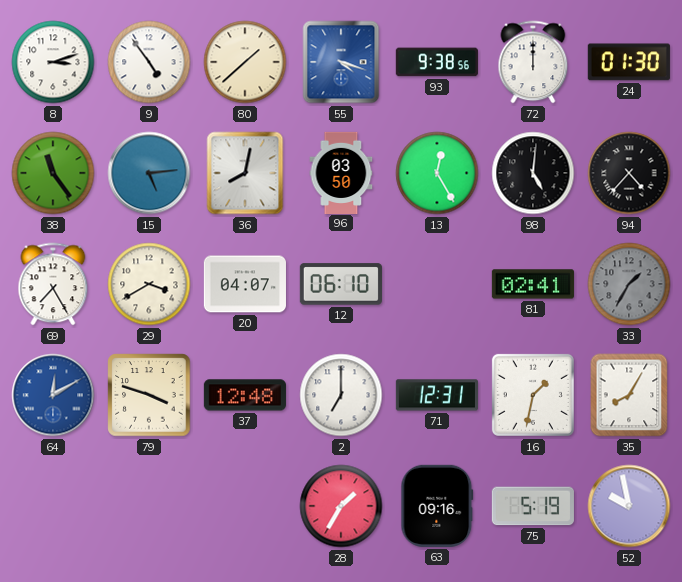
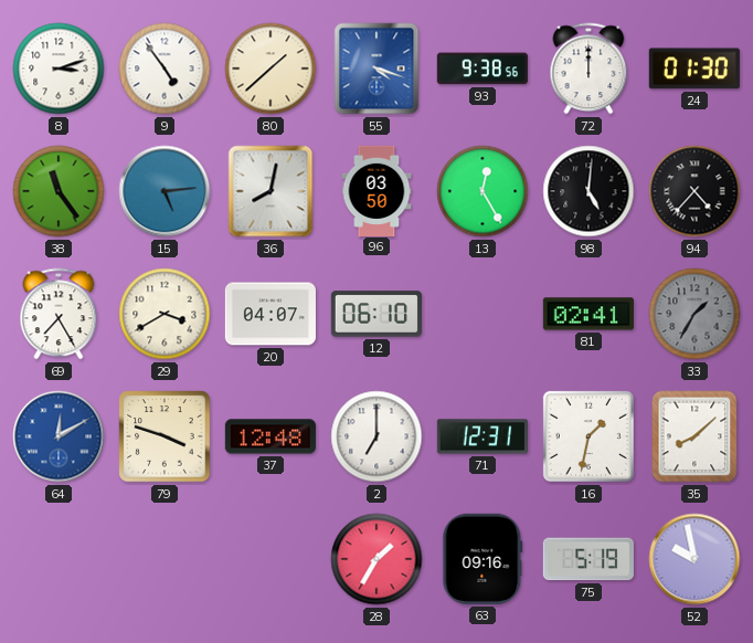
35: 8:05 -> 8:08 (694, 436)
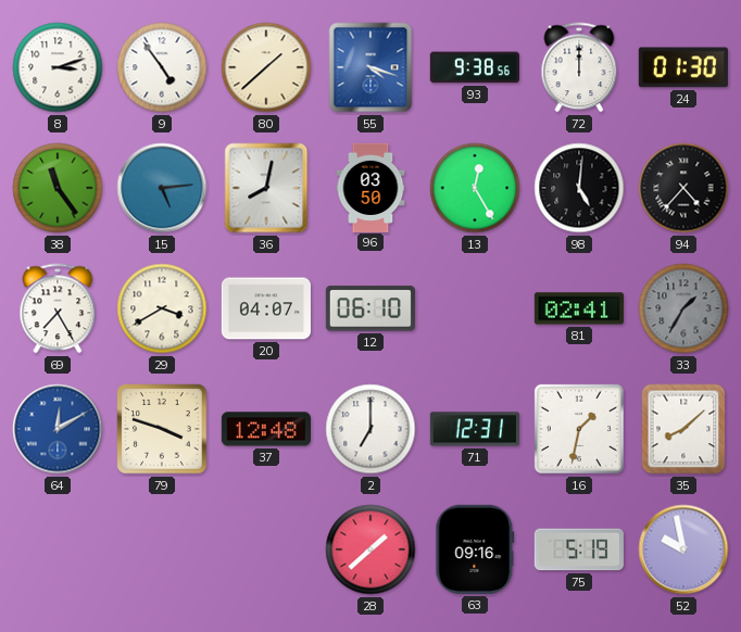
28: 1:35 -> 1:38 (370, 549)
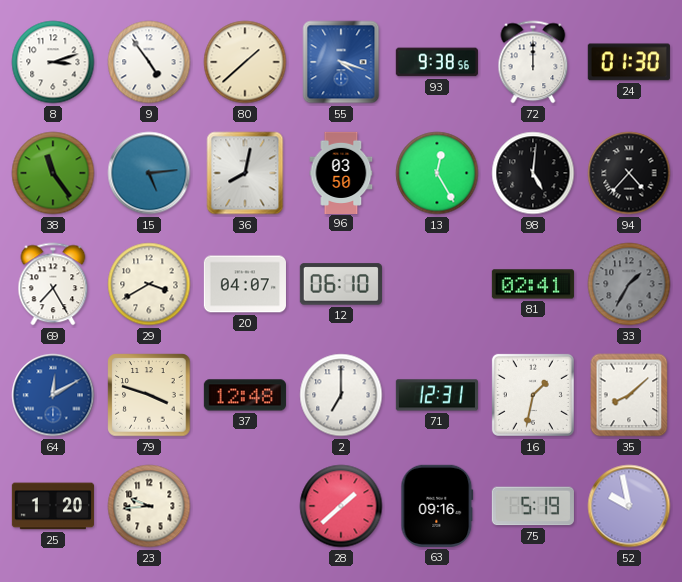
25: none -> 1:20 (53, 506)
23: none -> 9:44 (149, 506)
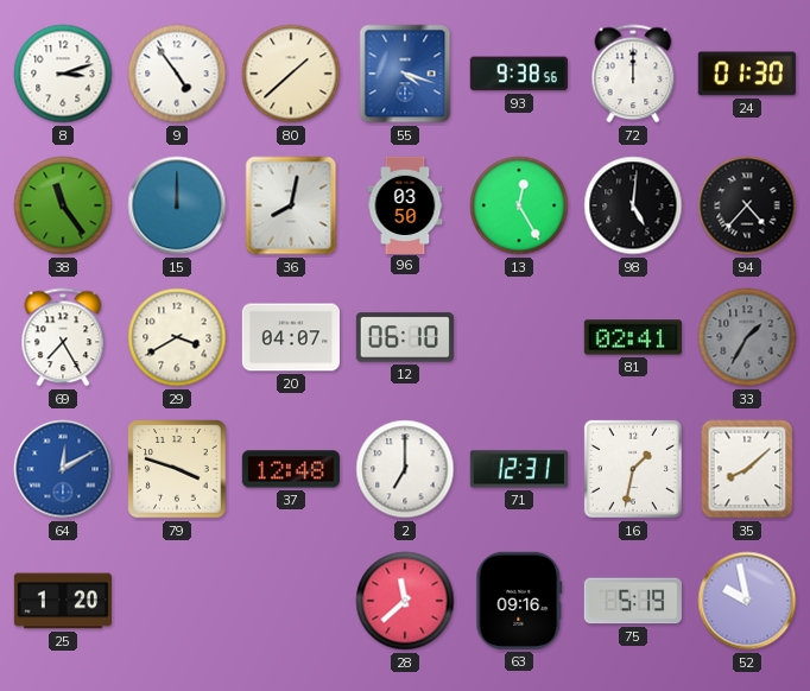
15: 5:14 -> 12:00 (177, 205)
23: 9:44 -> none (149, 506)
28: 1:38 -> 11:38 (405, 601)
